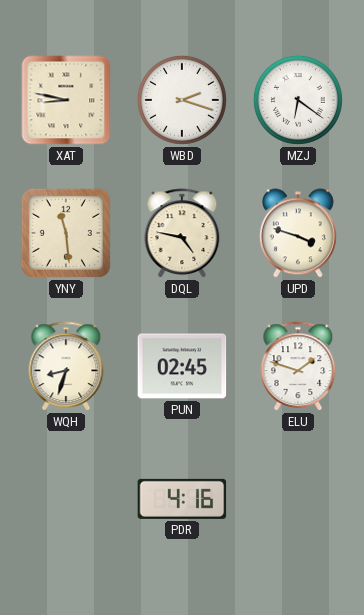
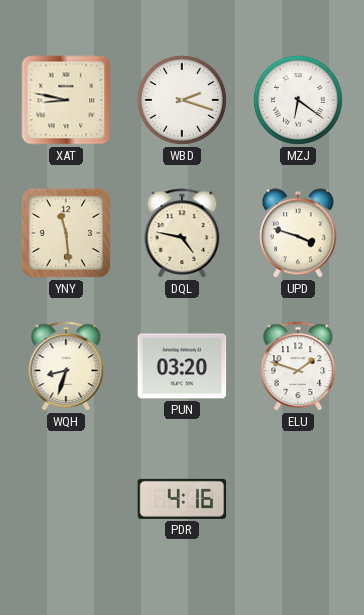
PUN: 02:45 -> 03:20 (182, 366)
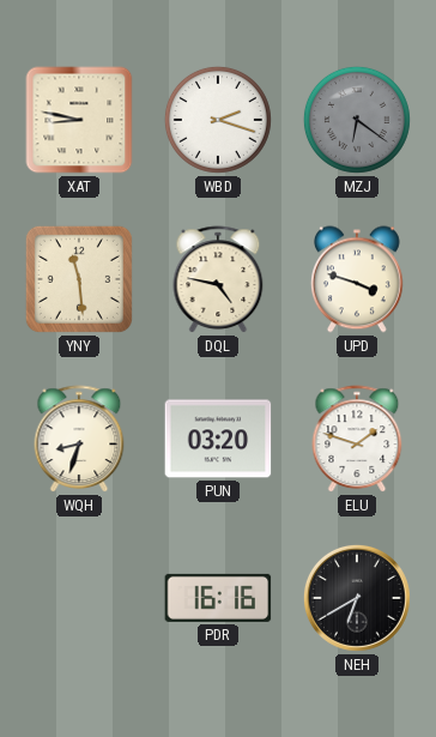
MZJ dial: white -> grey (357, 120)
PDR: 4:16 -> 16:16 (218, 598)
NEH: none -> 6:40 (357, 598)
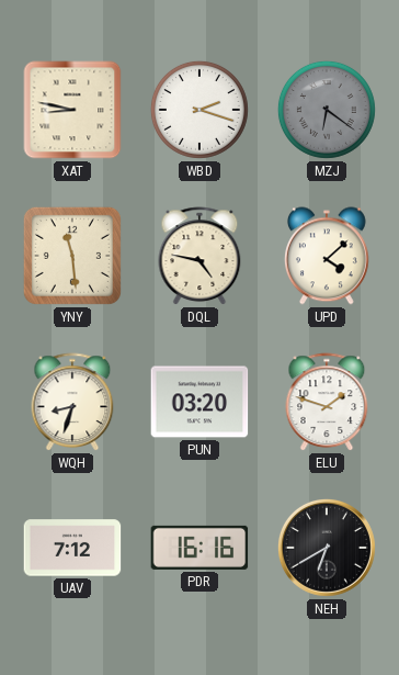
UPD: 3:48 -> 4:08 (327, 256)
UAV: none -> 7:12 (72, 548)
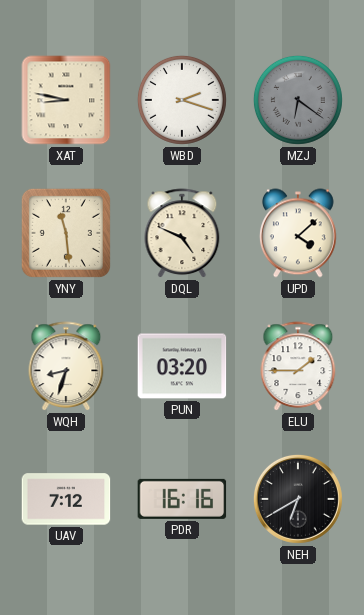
DQL: 4:47 -> 4:49 (182, 233)
ELU: 1:48 -> 1:45 (298, 366)
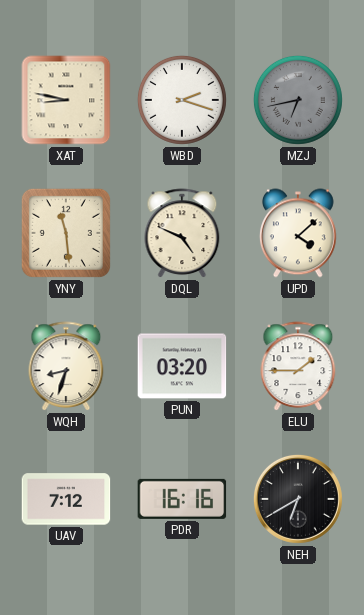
MZJ: 6:21 -> 6:43 (298, 100)
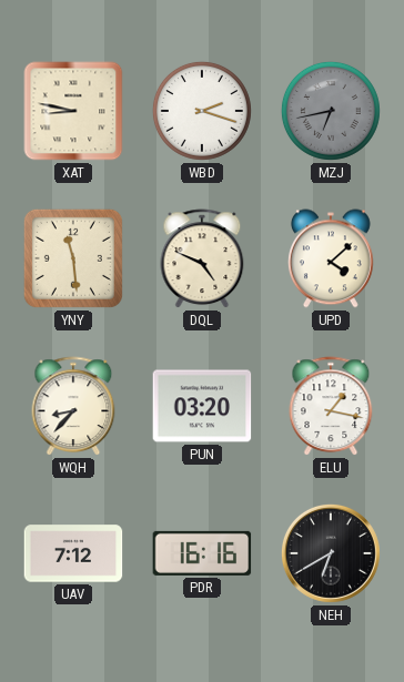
WQH: 8:33 -> 8:37 (73, 406)
ELU: 1:45 -> 1:17 (331, 406)
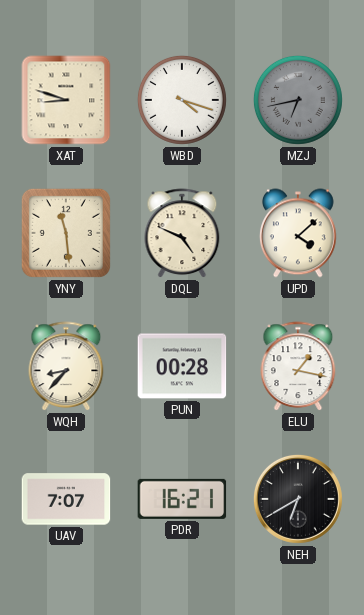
XAT: 8:47 -> 8:48 (66, 100)
WBD: 2:18 -> 4:18 (182, 100)
PUN: 03:20 -> 00:28 (182, 366)
UAV: 7:12 -> 7:07 (66, 499)
PDR: 16:16 -> 16:21 (182, 499)
